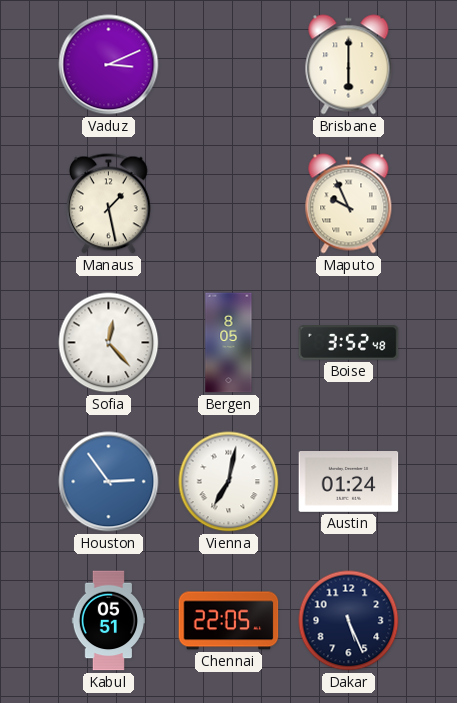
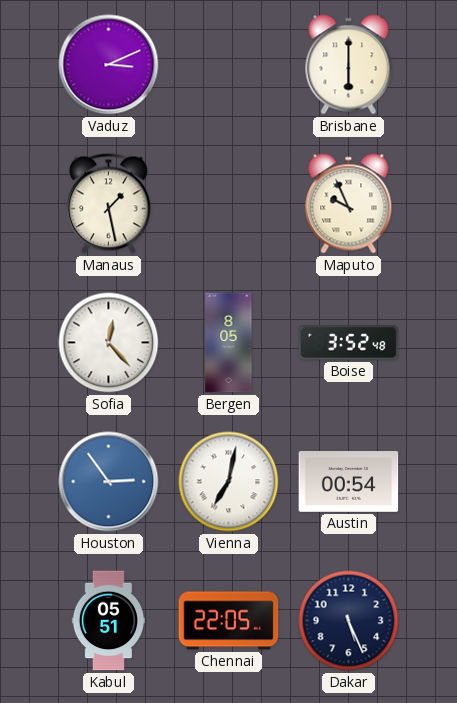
Austin: 01:24 -> 00:54 (349, 482)
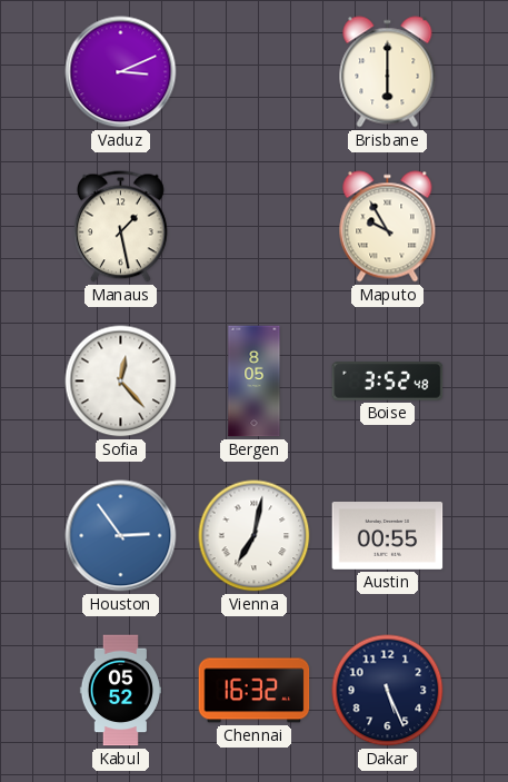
Maputo: 9:56 -> 9:55 (388, 227)
Austin: 00:54 -> 00:55 (388, 536)
Kabul: 05:51 -> 05:52 (121, 691)
Chennai: 22:05 -> 16:32 (255, 691)
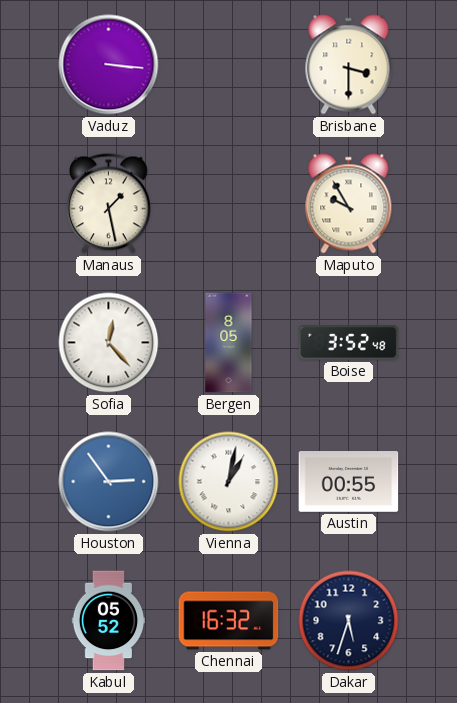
Vaduz: 3:11 -> 3:16 (109, 65)
Brisbane: 6:00 -> 3:30 (349, 65)
Vienna: 7:02 -> 1:02 (229, 482)
Dakar: 5:26 -> 5:33 (349, 621)
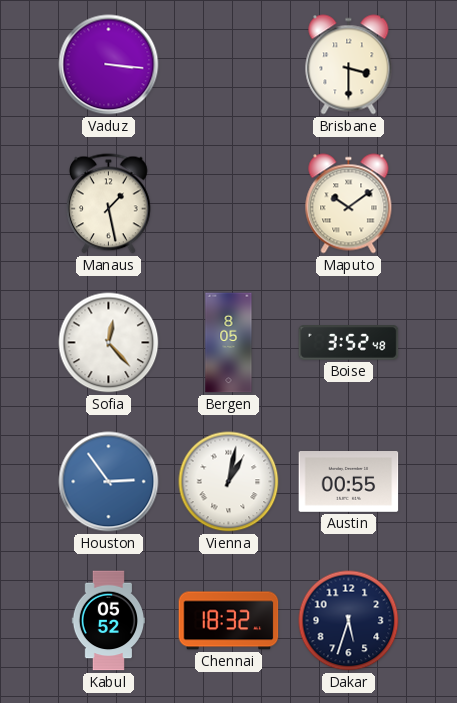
Maputo: 9:55 -> 10:09 (349, 204)
Chennai: 16:32 -> 18:32 (229, 621)
